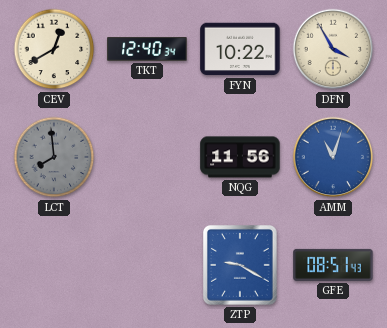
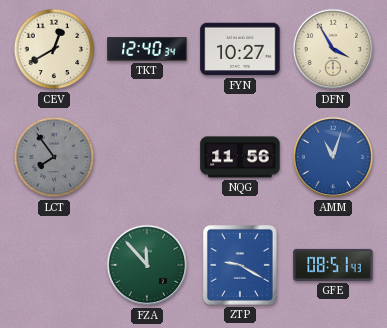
FYN: 10:22 -> 10:27 (240, 49)
LCT: 7:59 -> 7:54 (54, 157)
FZA: none -> 11:53 (147, 265)
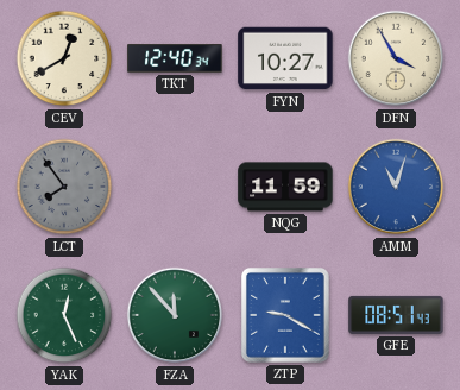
NQG: 11:56 -> 11:59 (285, 187)
YAK: none -> 12:26 (64, 315)
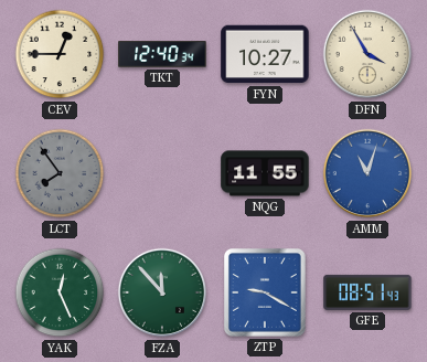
CEV: 12:40 -> 12:45 (60, 54)
NQG: 11:59 -> 11:55 (265, 173)
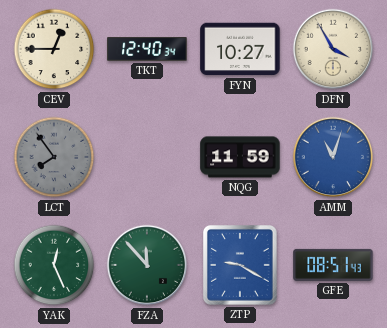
NQG: 11:55 -> 11:59 (240, 157)
